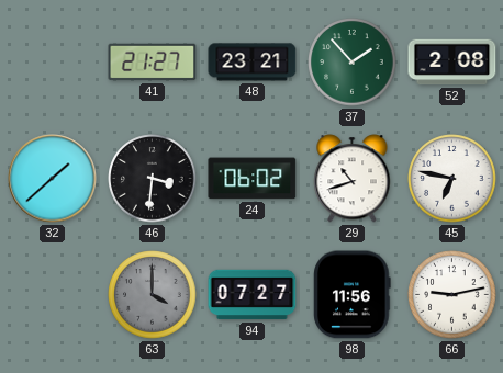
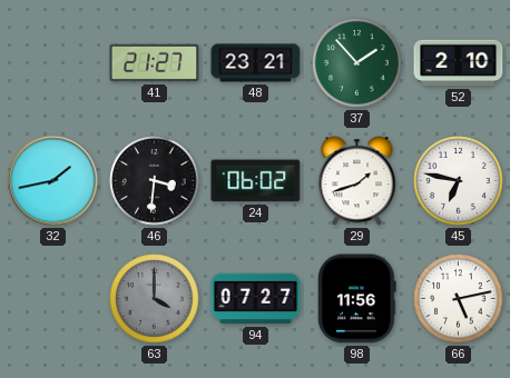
52: 2:08 -> 2:10 (459, 63)
32: 1:38 -> 1:43 (53, 181)
29: 10:42 -> 1:42 (357, 181)
66: 9:13 -> 5:13 (459, 299)
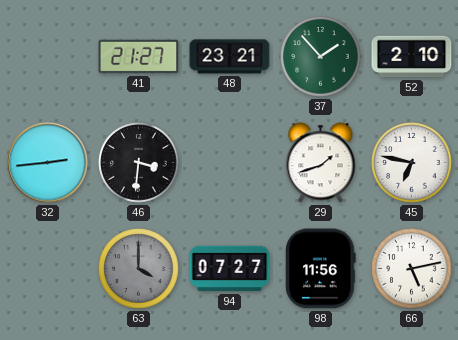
32: 1:43 -> 2:44 (48, 163)
24: 06:02 -> none (256, 181)
